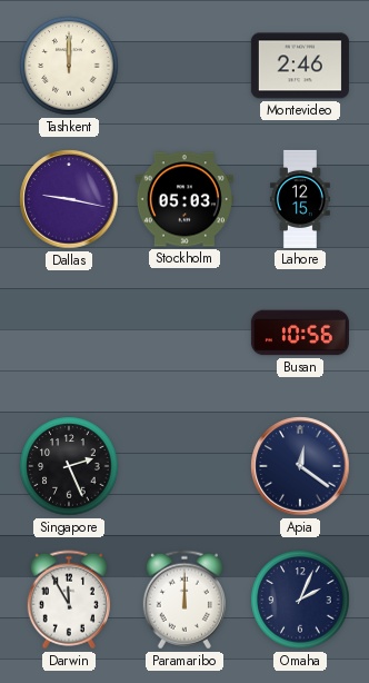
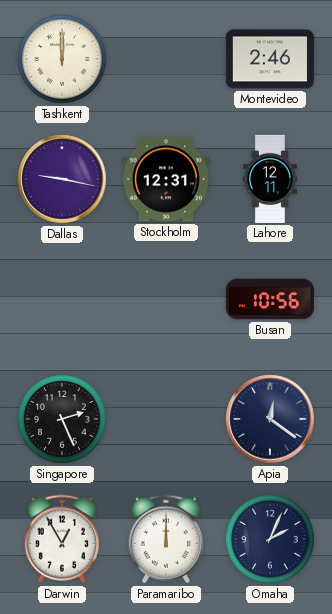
Stockholm: 05:03 -> 12:31 (166, 179)
Lahore: 12:15 -> 12:11 (270, 179)
Darwin: 11:55 -> 12:55 (62, 539)
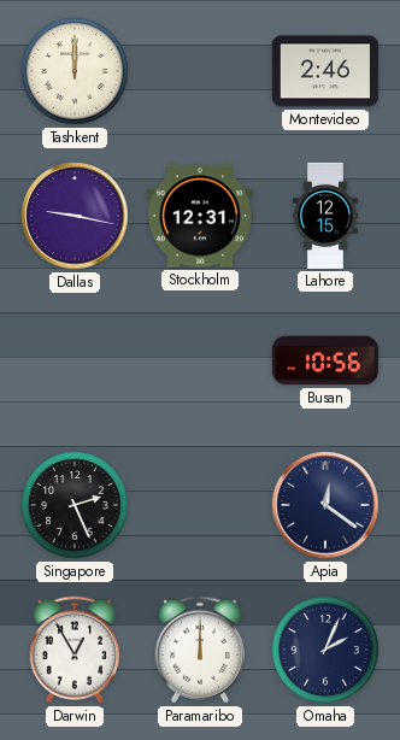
Lahore: 12:11 -> 12:15 (325, 216)
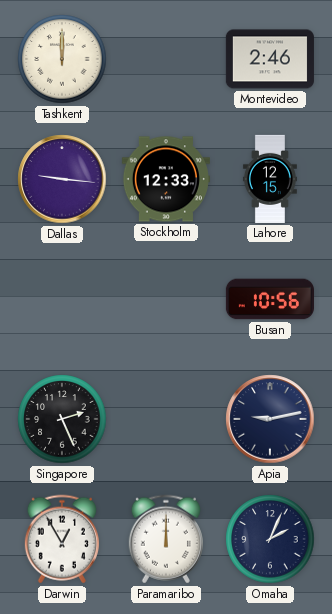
Dallas: 9:17 -> 9:16 (62, 179)
Stockholm: 12:31 -> 12:33 (166, 179)
Apia: 12:21 -> 9:13 (270, 419)
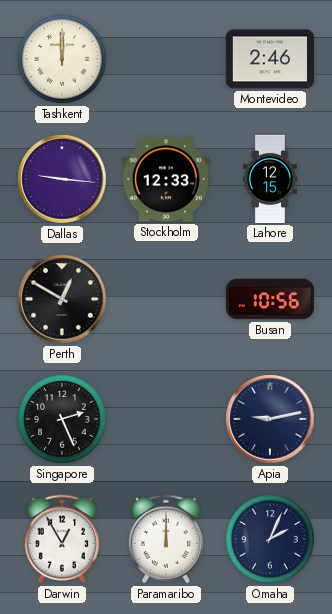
Perth: none -> 12:50 (62, 299)
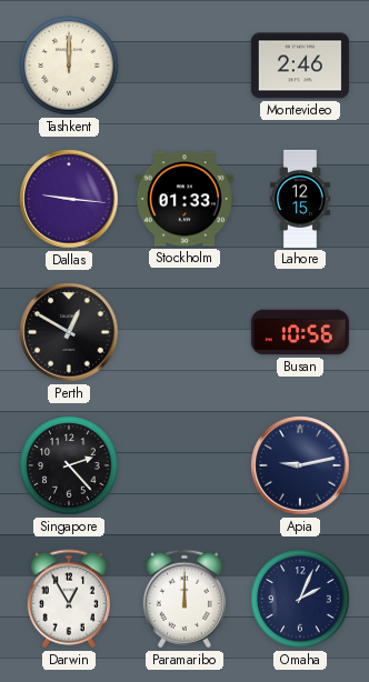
Stockholm: 12:33 -> 01:33 (184, 199)
Singapore: 2:26 -> 2:23 (69, 465)
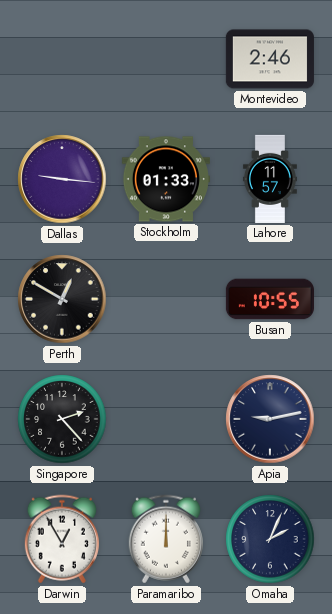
Tashkent: 12:00 -> none (69, 66)
Lahore: 12:15 -> 11:57 (270, 179)
Busan: 10:56 -> 10:55 (270, 299)
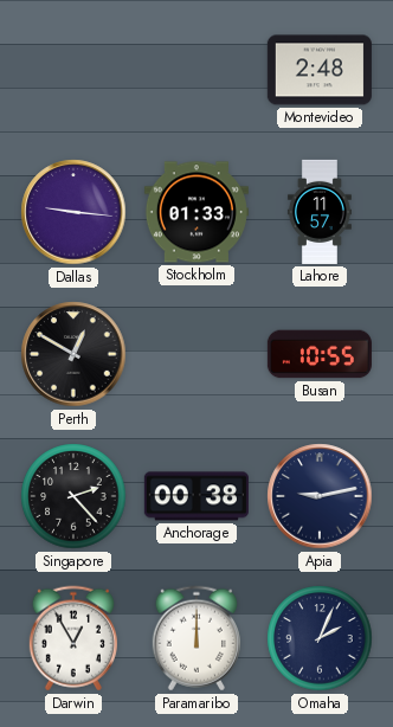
Montevideo: 2:46 -> 2:48 (320, 70)
Anchorage: none -> 00:38 (196, 496)
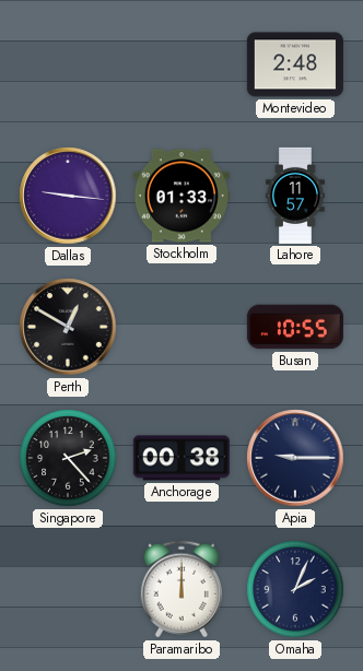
Apia: 9:13 -> 9:15 (295, 458)
Darwin: 12:55 -> none (73, 638)
